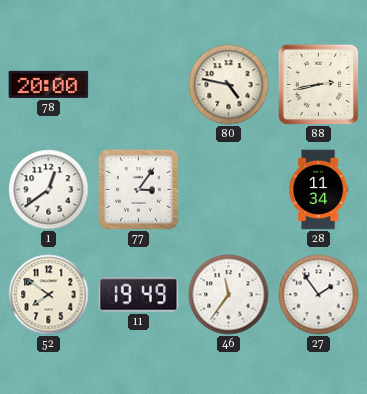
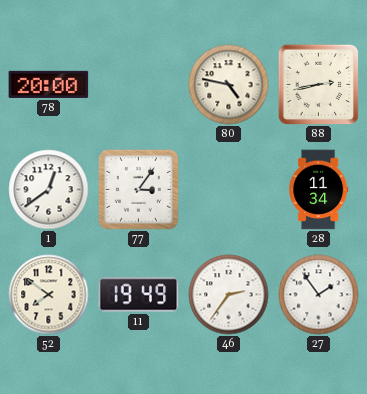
46: 11:36 -> 2:36 (229, 295)
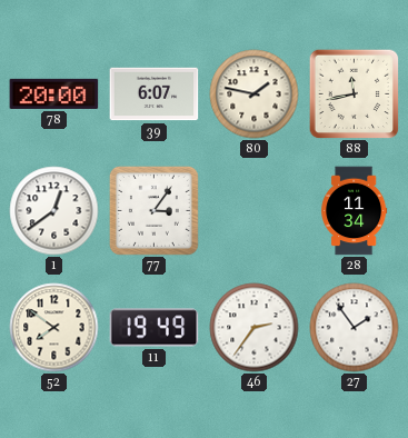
39: none -> 6:07 (155, 94)
80: 4:47 -> 1:47 (255, 94)
88: 2:43 -> 11:43 (354, 93)
